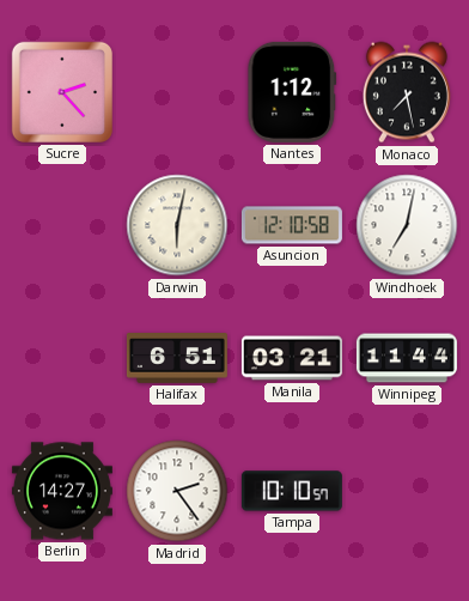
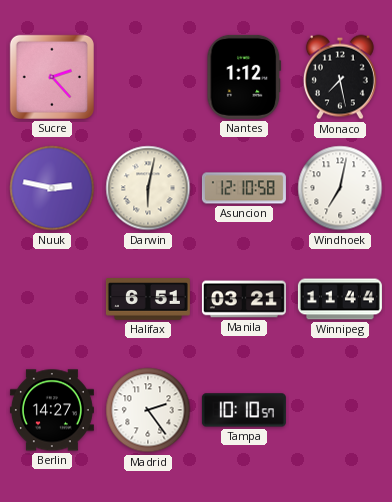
Nuuk: none -> 2:47 (52, 188)
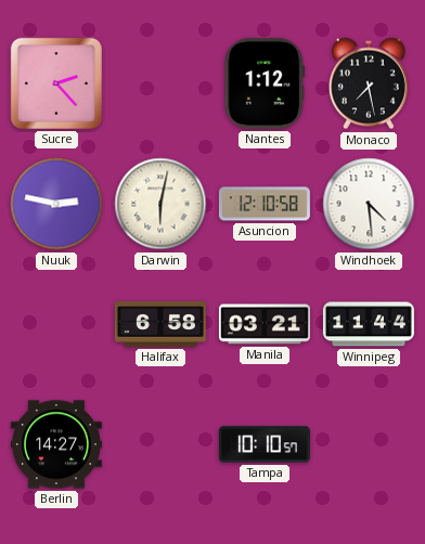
Windhoek: 7:02 -> 4:29 (369, 204)
Halifax: 6:51 -> 6:58 (160, 325)
Madrid: 2:24 -> none (148, 410)
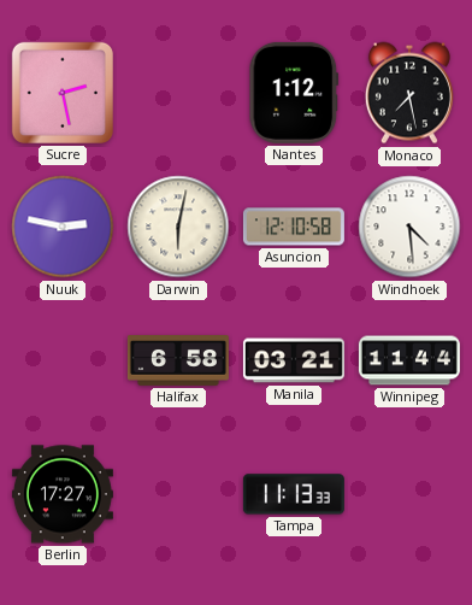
Sucre: 2:23 -> 2:28 (63, 93)
Berlin: 14:27 -> 17:27 (63, 494)
Tampa: 10:10 -> 11:13 (294, 494)
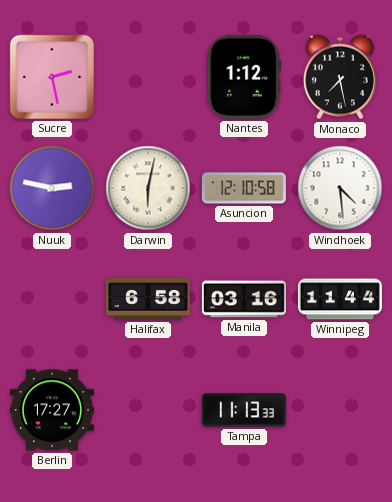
Manila: 03:21 -> 03:16 (244, 299)
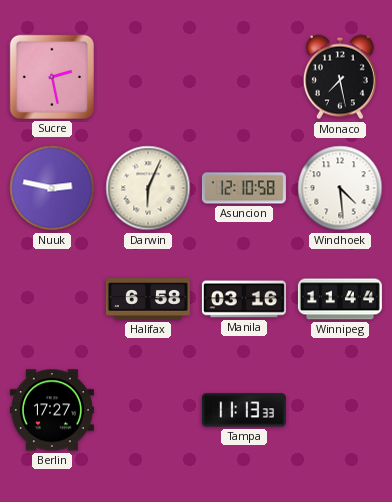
Nantes: 1:12 -> none (244, 77)
Darwin: 6:02 -> 6:04 (148, 188)
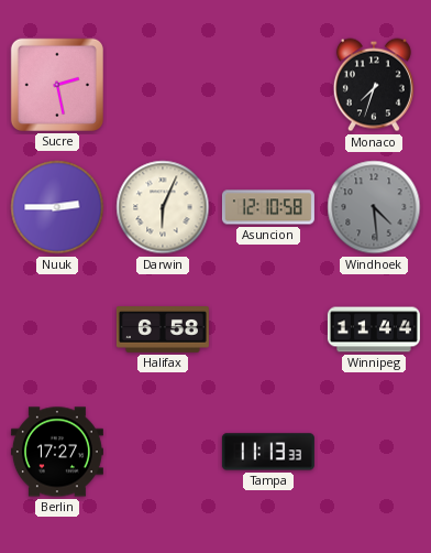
Monaco: 7:28 -> 7:33 (374, 85)
Nuuk: 2:47 -> 2:45 (57, 207)
Windhoek dial: white -> grey (374, 207)
Manila: 03:16 -> none (244, 299)
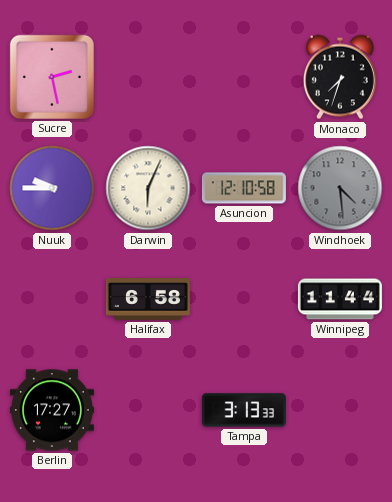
Nuuk: 2:45 -> 9:45 (52, 188)
Tampa: 11:13 -> 3:13 (244, 410)
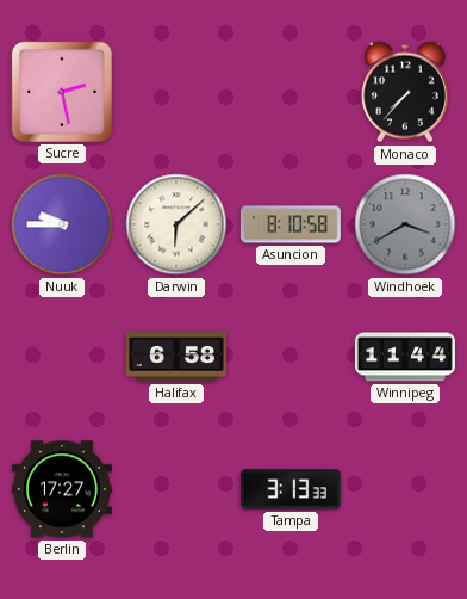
Monaco: 7:33 -> 7:37 (405, 92)
Darwin: 6:04 -> 6:08 (176, 224)
Asuncion: 12:10 -> 8:10 (291, 224)
Windhoek: 4:29 -> 3:40 (405, 224)
